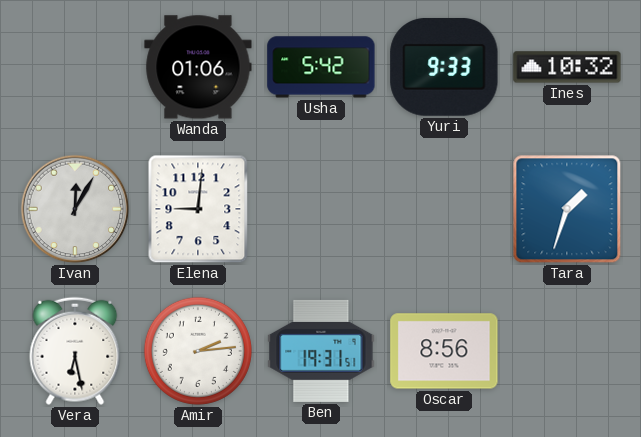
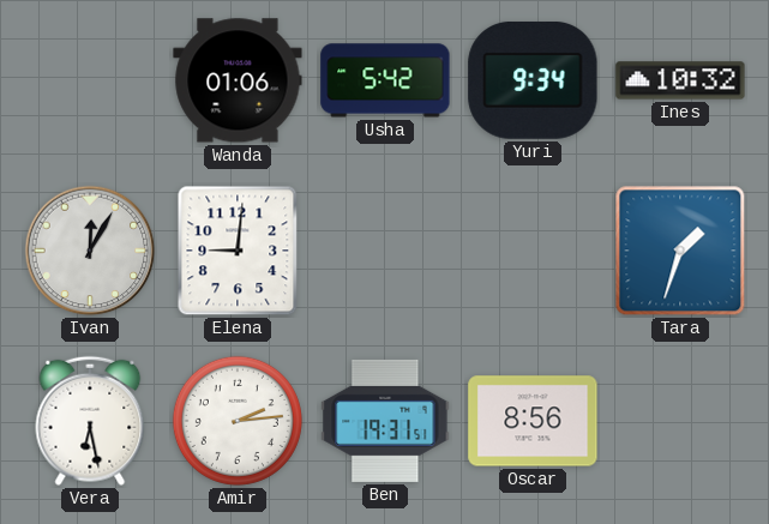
Yuri: 9:33 -> 9:34 (533, 80)
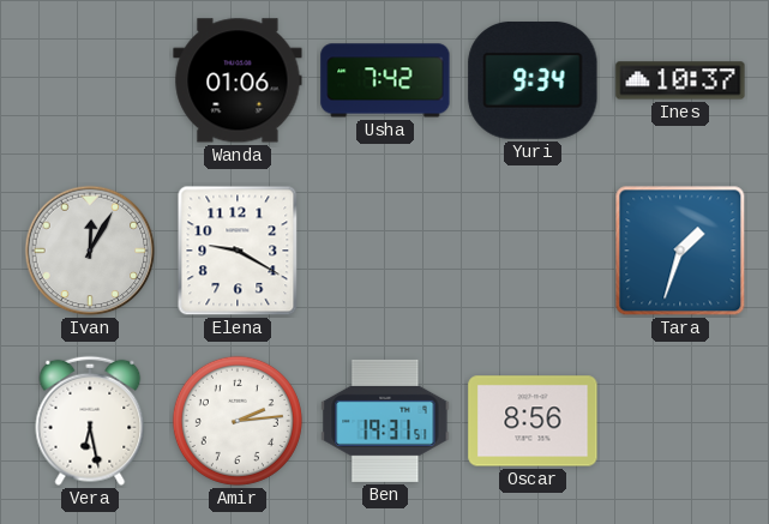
Usha: 5:42 -> 7:42 (385, 80)
Ines: 10:32 -> 10:37 (680, 80)
Elena: 9:01 -> 9:20 (238, 251)
